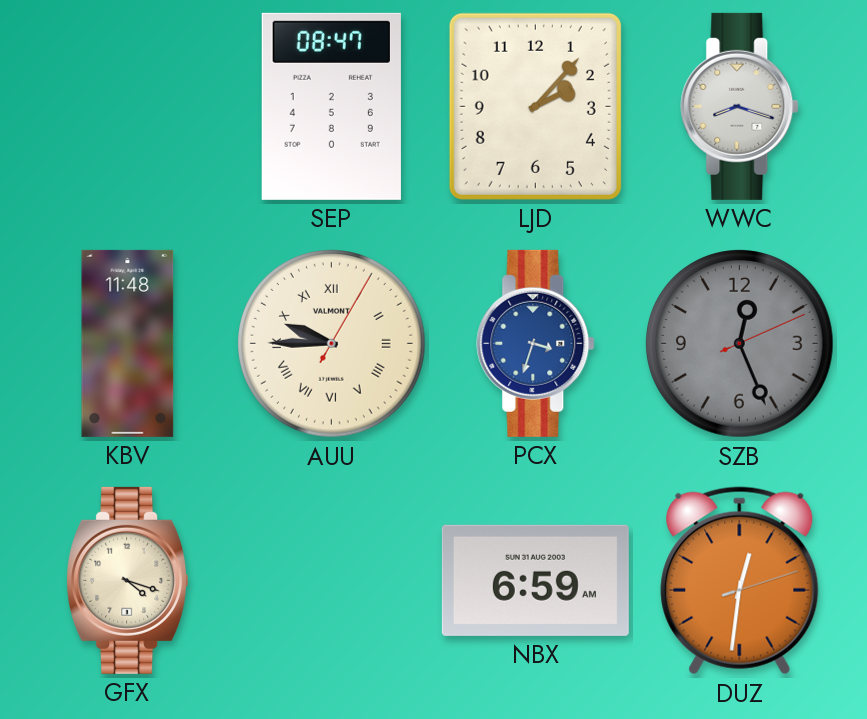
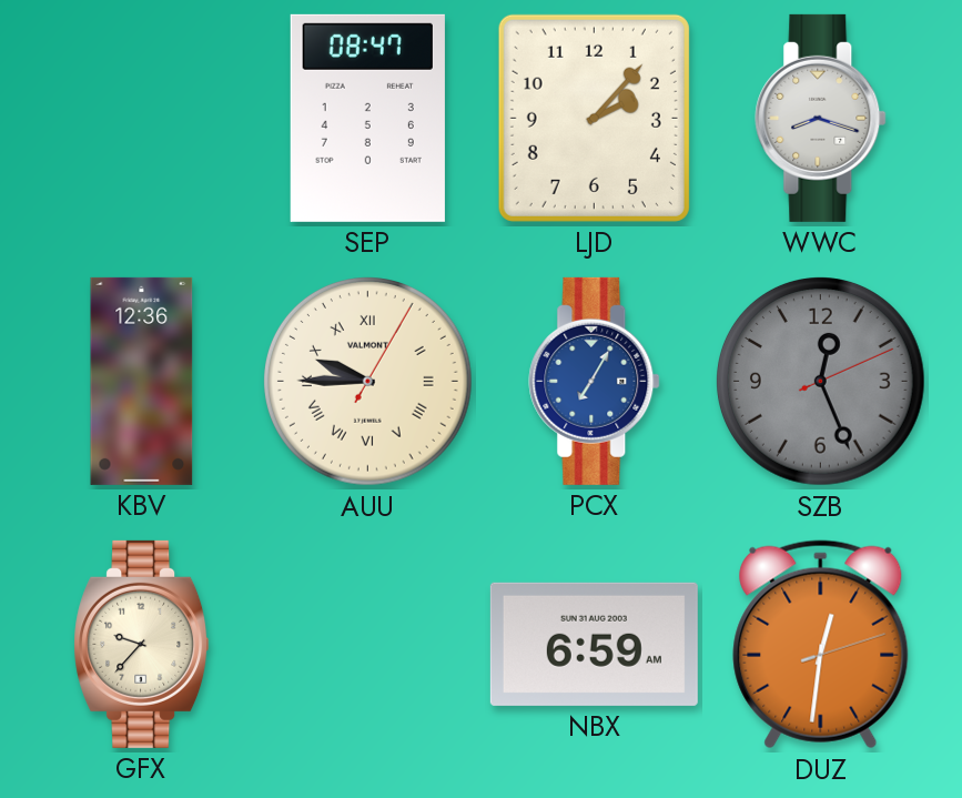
KBV: 11:48 -> 12:36 (142, 381)
PCX: 3:33 -> 7:05 (595, 381)
GFX: 4:18 -> 9:37 (142, 644)
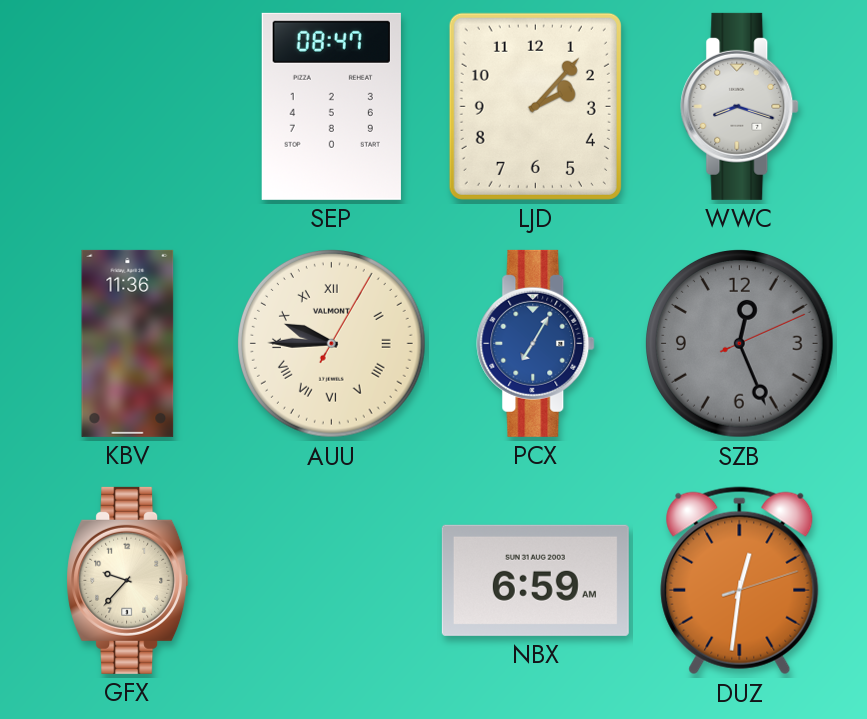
KBV: 12:36 -> 11:36 (128, 343)
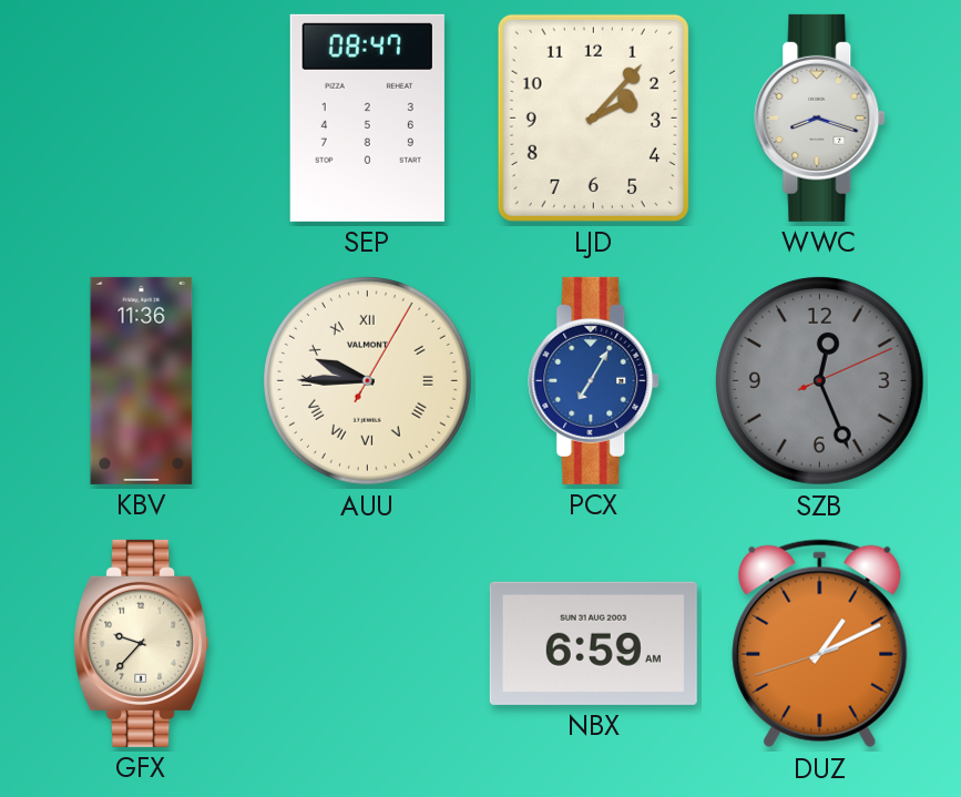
DUZ: 12:31 -> 1:10 (820, 644)
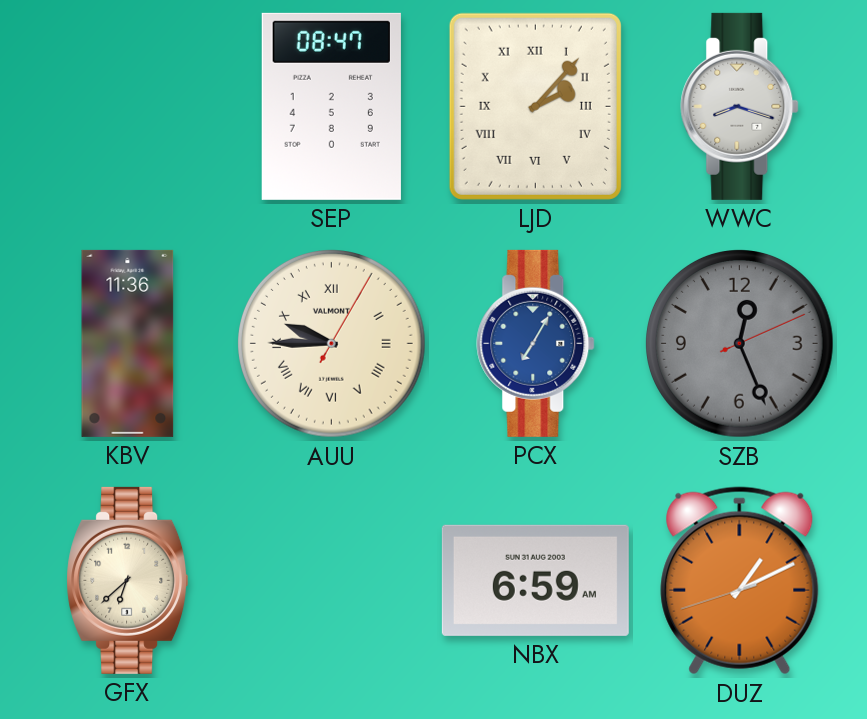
LJD numerals: Arabic -> Roman (535, 106)
GFX: 9:37 -> 6:38 (128, 580)
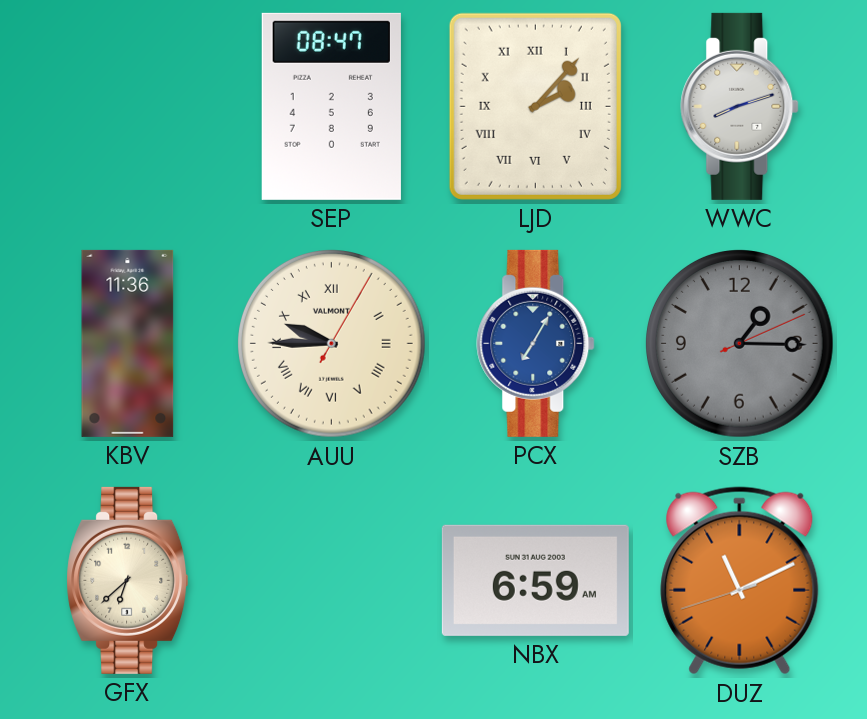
WWC: 8:18 -> 8:12 (740, 106)
SZB: 12:26 -> 1:15 (740, 344)
DUZ: 1:10 -> 11:10 (740, 581)
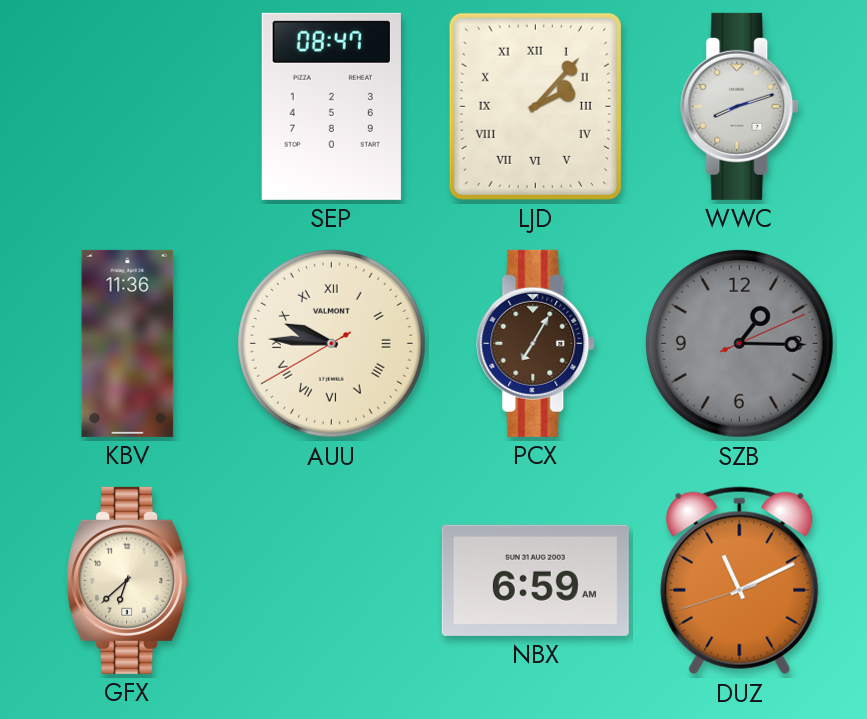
AUU: 9:45:05 -> 9:45:40 (332, 344)
PCX dial: blue -> brown (536, 343)
